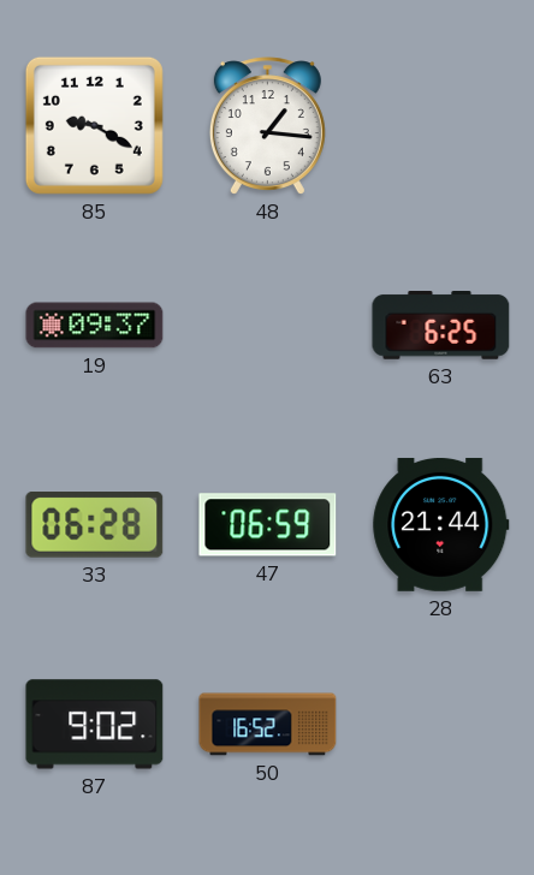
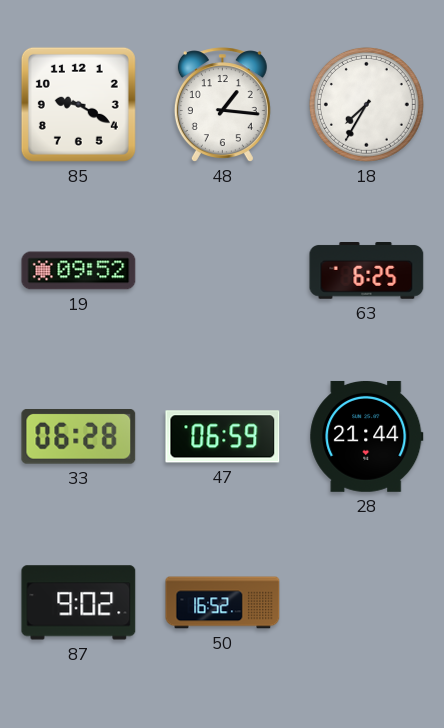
18: none -> 7:35 (366, 104)
19: 09:37 -> 09:52 (79, 271)
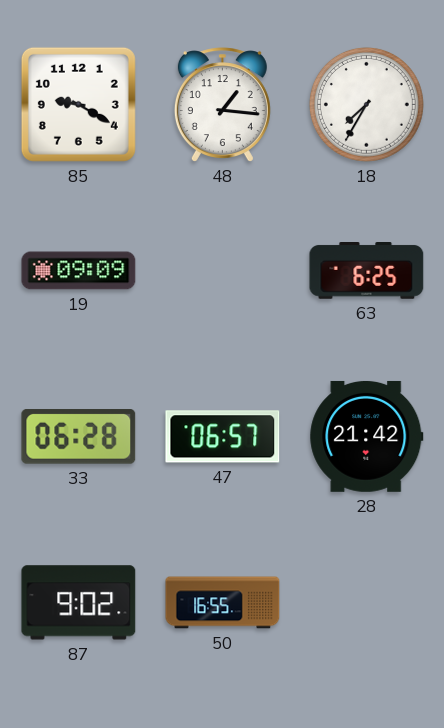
19: 09:52 -> 09:09 (79, 271)
47: 06:59 -> 06:57 (223, 437)
28: 21:44 -> 21:42 (367, 436)
50: 16:52 -> 16:55 (223, 603)
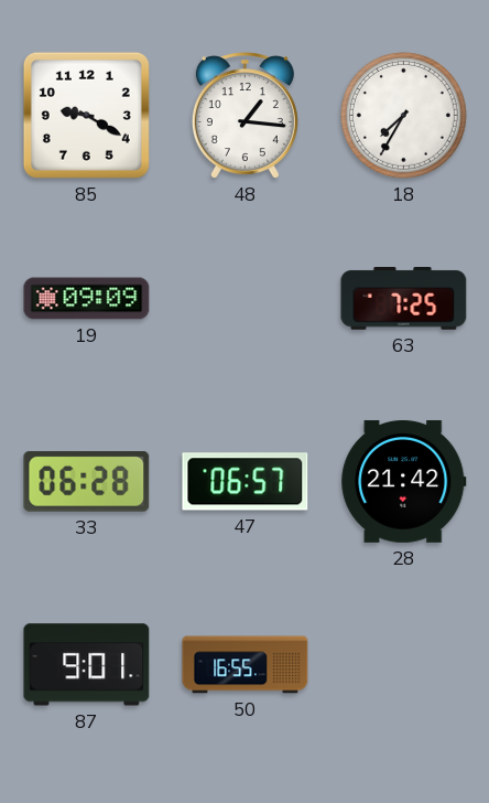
63: 6:25 -> 7:25 (404, 299)
87: 9:02 -> 9:01 (87, 665)
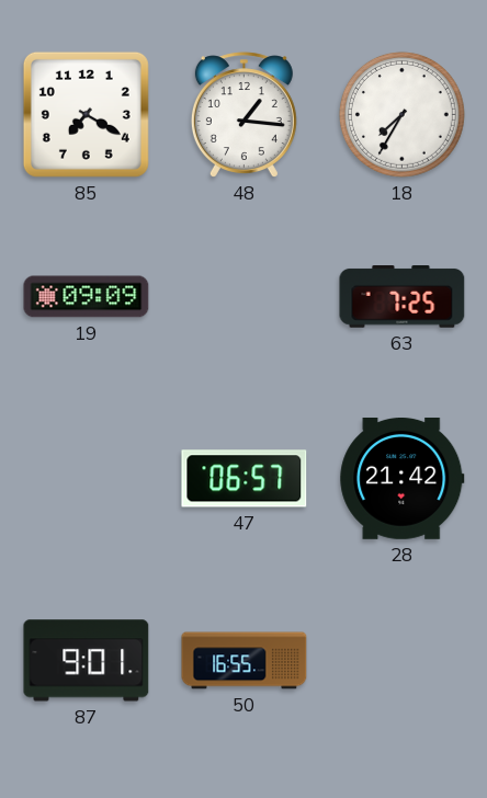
85: 9:20 -> 7:20 (86, 114)
33: 06:28 -> none (87, 482)
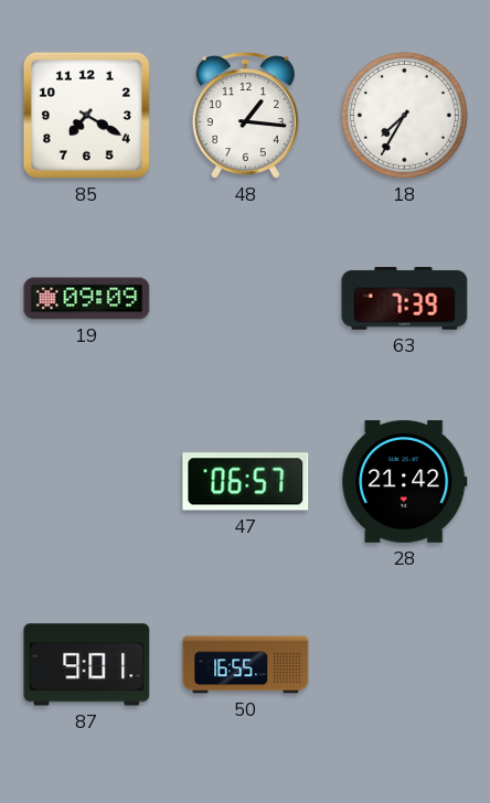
63: 7:25 -> 7:39 (405, 299)
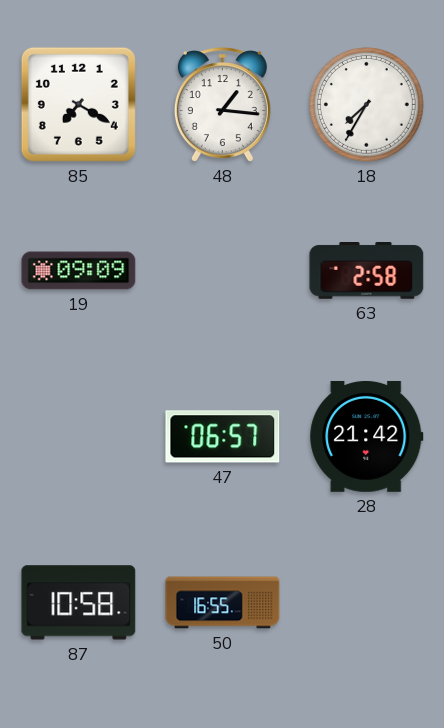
63: 7:39 -> 2:58 (367, 271)
87: 9:01 -> 10:58 (79, 603)
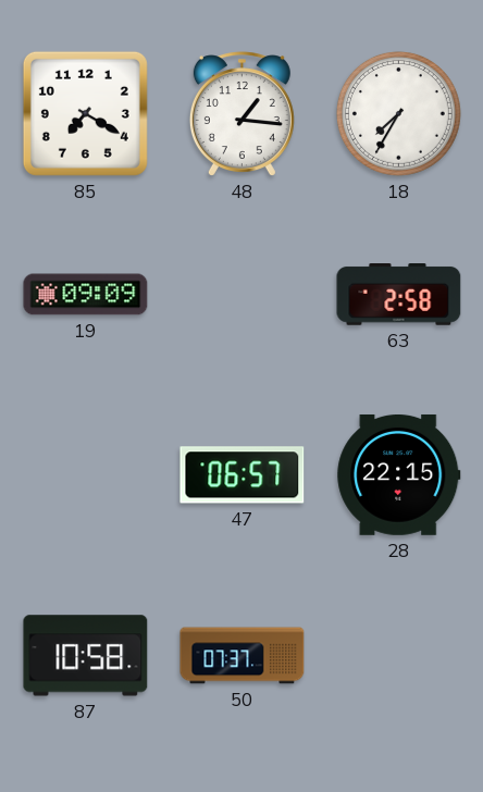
28: 21:42 -> 22:15 (399, 474)
50: 16:55 -> 07:37 (243, 656)
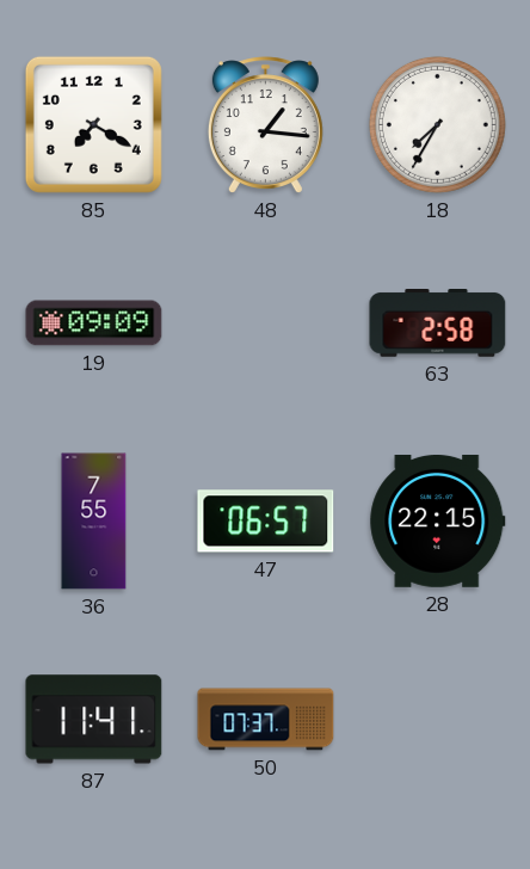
36: none -> 7:55 (94, 522)
87: 10:58 -> 11:41 (94, 720)
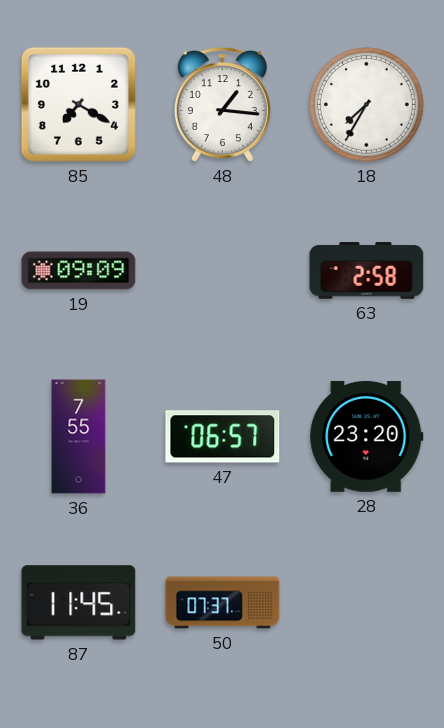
28: 22:15 -> 23:20 (367, 436)
87: 11:41 -> 11:45 (79, 603)
